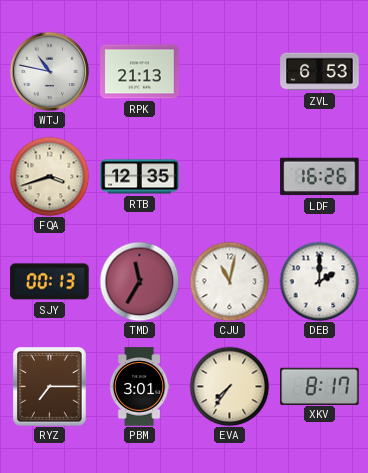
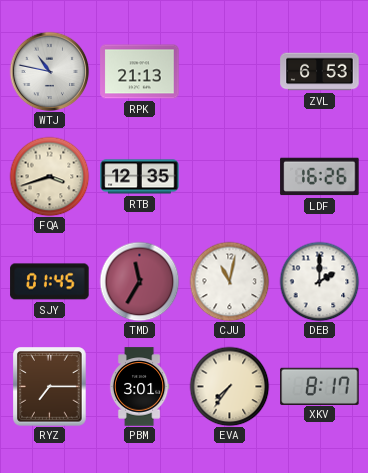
SJY: 00:13 -> 01:45 (50, 282)
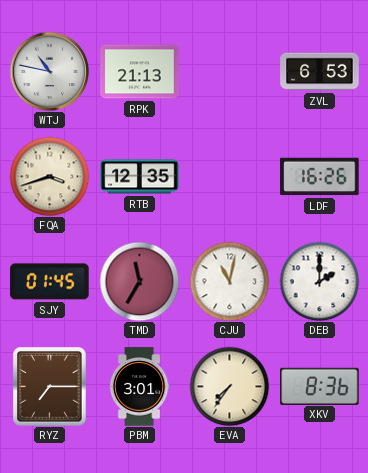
XKV: 8:17 -> 8:36 (320, 386)
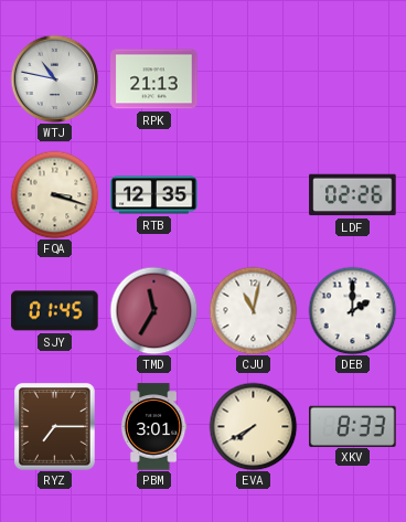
ZVL: 6:53 -> none (320, 72)
FQA: 3:42 -> 3:18 (54, 194)
LDF: 16:26 -> 02:26 (353, 195)
EVA: 7:36 -> 7:40 (253, 426)
XKV: 8:36 -> 8:33 (353, 426)
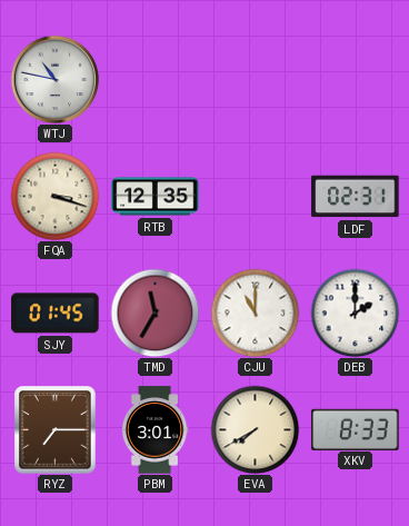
RPK: 21:13 -> none (154, 79)
LDF: 02:26 -> 02:31 (356, 197)
CJU: 11:02 -> 11:00 (255, 312)
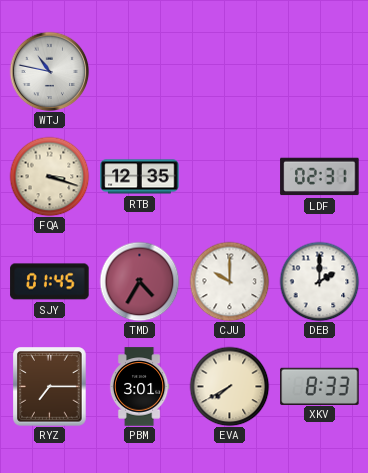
TMD: 11:35 -> 4:35 (139, 281)
CJU: 11:00 -> 10:00 (229, 281)
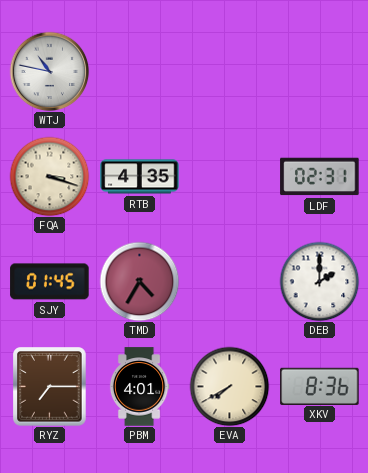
RTB: 12:35 -> 4:35 (140, 177)
CJU: 10:00 -> none (229, 281)
PBM: 3:01 -> 4:01 (139, 387)
XKV: 8:33 -> 8:36 (320, 386)
